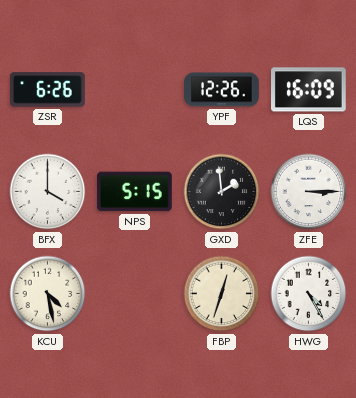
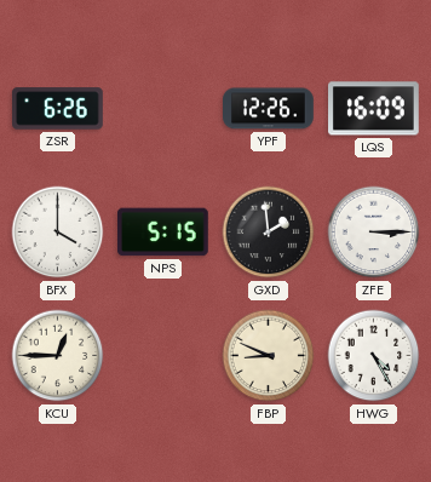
KCU: 4:28 -> 12:45 (58, 356)
FBP: 12:33 -> 8:49 (269, 356)
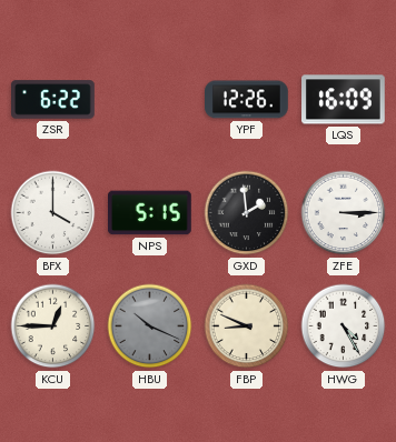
ZSR: 6:26 -> 6:22 (53, 100)
HBU: none -> 10:19 (150, 327)
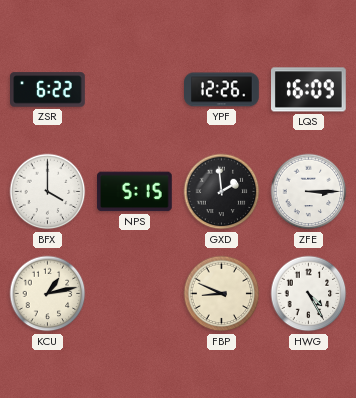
KCU: 12:45 -> 1:13 (48, 294)
HBU: 10:19 -> none (150, 327)
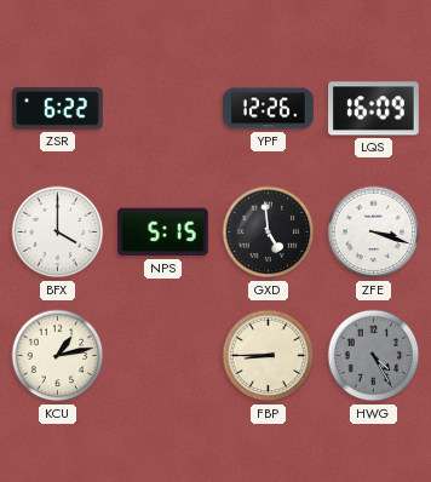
GXD: 1:59 -> 4:59 (269, 233)
ZFE: 3:15 -> 3:18 (374, 233)
FBP: 8:49 -> 8:45 (269, 356)
HWG dial: white -> grey (374, 356)
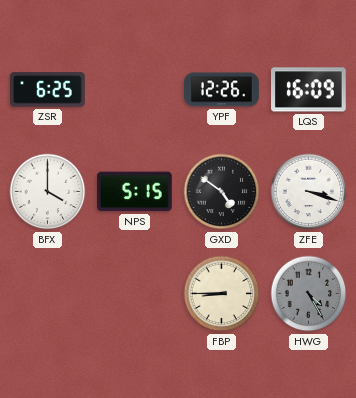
ZSR: 6:22 -> 6:25 (48, 90)
GXD: 4:59 -> 4:51 (222, 192)
KCU: 1:13 -> none (58, 356)
